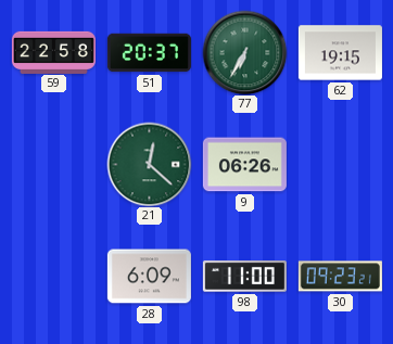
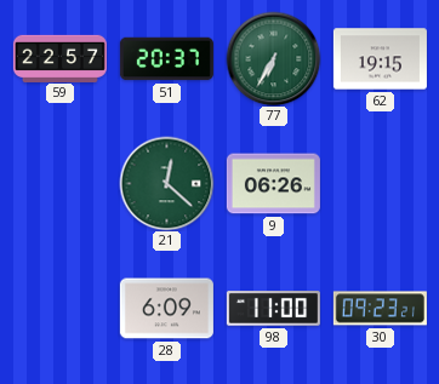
59: 22:58 -> 22:57 (59, 58)
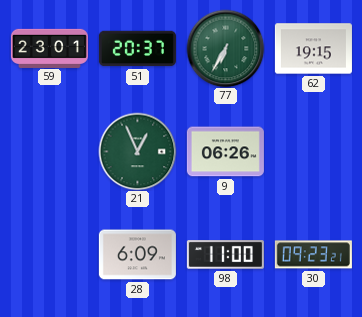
59: 22:57 -> 23:01 (49, 48)
21: 12:22 -> 12:56 (137, 151)
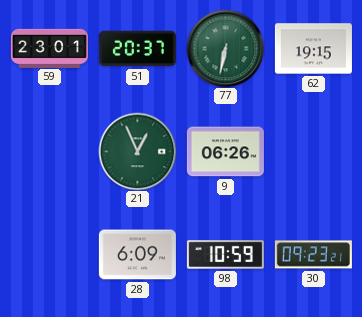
77: 6:35 -> 6:32 (225, 48)
98: 11:00 -> 10:59 (225, 255)
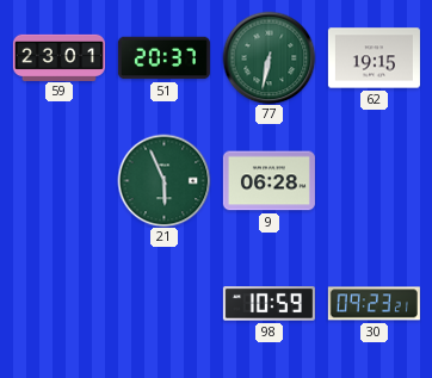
21: 12:56 -> 5:56 (163, 180)
9: 06:26 -> 06:28 (269, 181)
28: 6:09 -> none (137, 255)
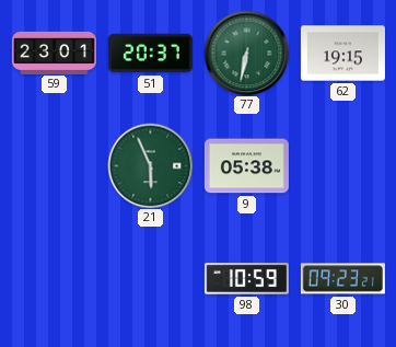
9: 06:28 -> 05:38 (246, 166)
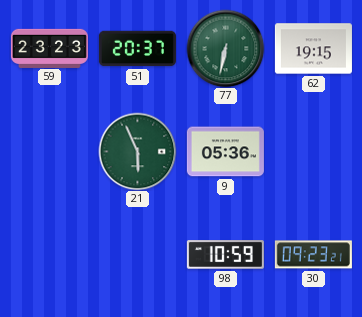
59: 23:01 -> 23:23 (49, 48)
9: 05:38 -> 05:36 (225, 152)
